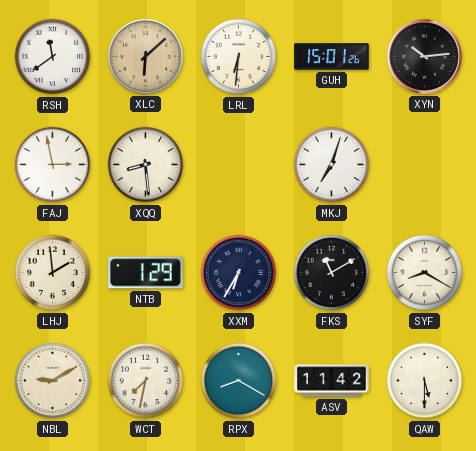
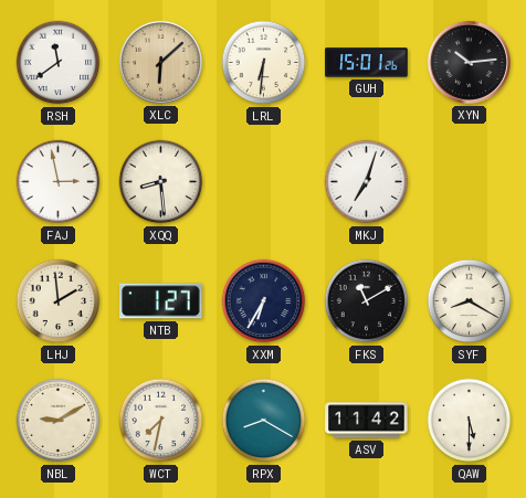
NTB: 1:29 -> 1:27 (161, 301)
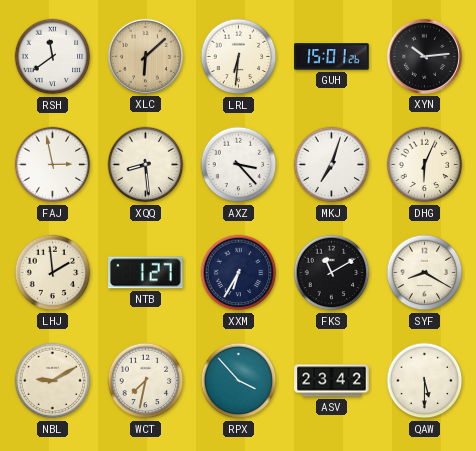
AXZ: none -> 3:23 (239, 165)
DHG: none -> 6:04 (425, 165)
RPX: 8:20 -> 3:53 (239, 381)
ASV: 11:42 -> 23:42 (332, 381)
